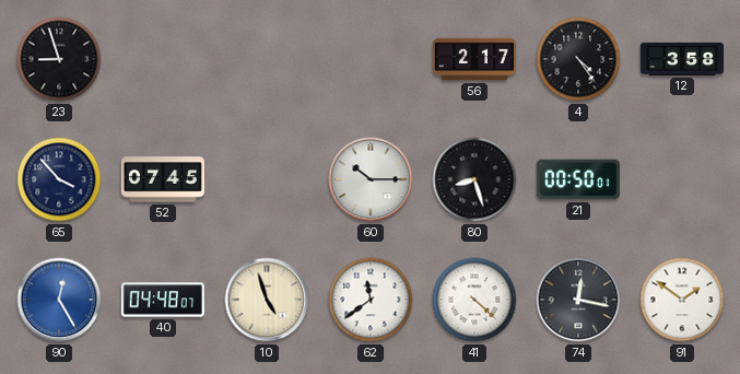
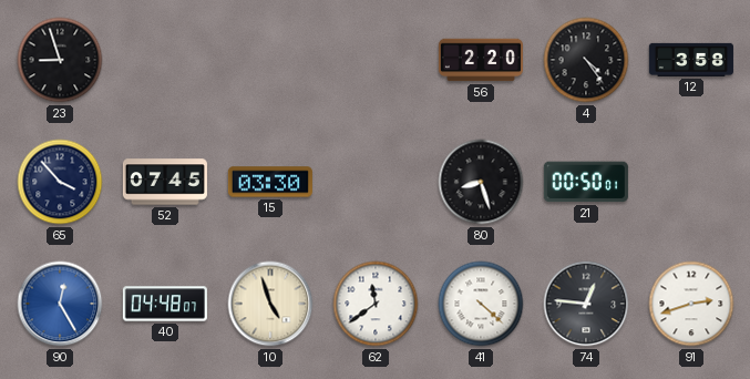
56: 2:17 -> 2:20 (481, 60)
15: none -> 03:30 (270, 182)
60: 10:15 -> none (371, 179)
74: 12:17 -> 12:46 (586, 304)
91: 1:51 -> 2:42 (691, 304)
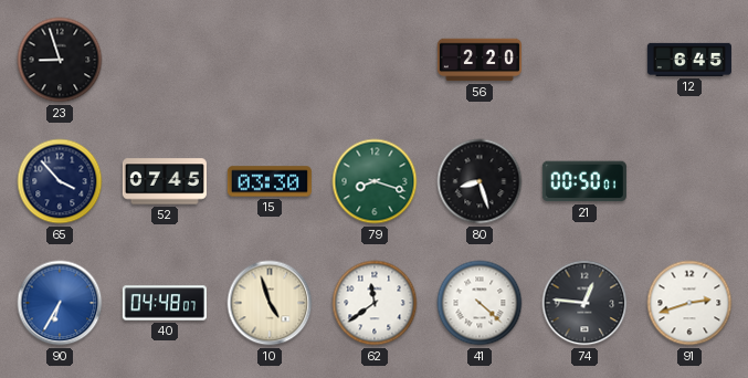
4: 4:24 -> none (586, 60)
12: 3:58 -> 6:45 (689, 60)
79: none -> 8:18 (375, 181)
90: 12:25 -> 6:35 (60, 303)
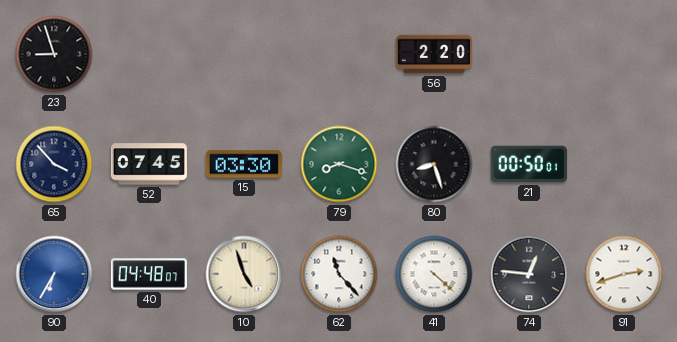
12: 6:45 -> none (689, 60)
62: 11:39 -> 11:23 (339, 274)
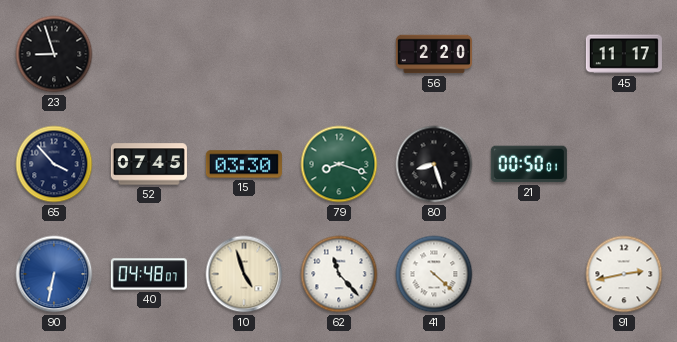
45: none -> 11:17 (624, 54)
90: 6:35 -> 6:32 (54, 274)
74: 12:46 -> none (529, 274)
91: 2:42 -> 2:43 (624, 274)
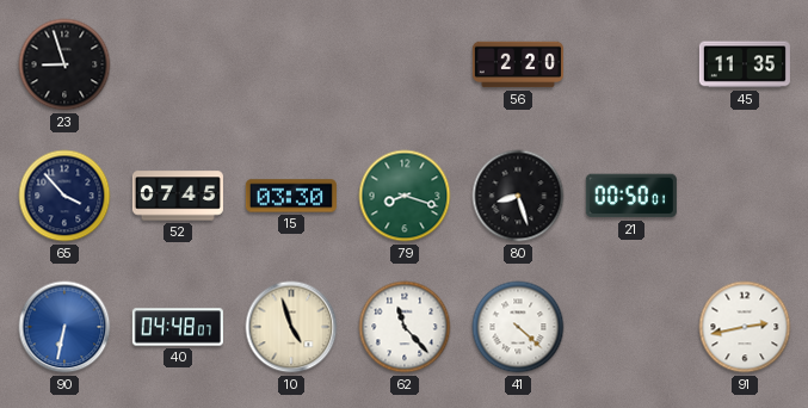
45: 11:17 -> 11:35 (745, 64)
